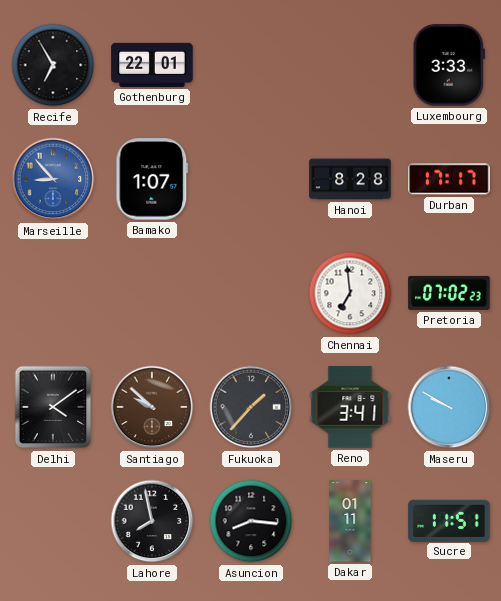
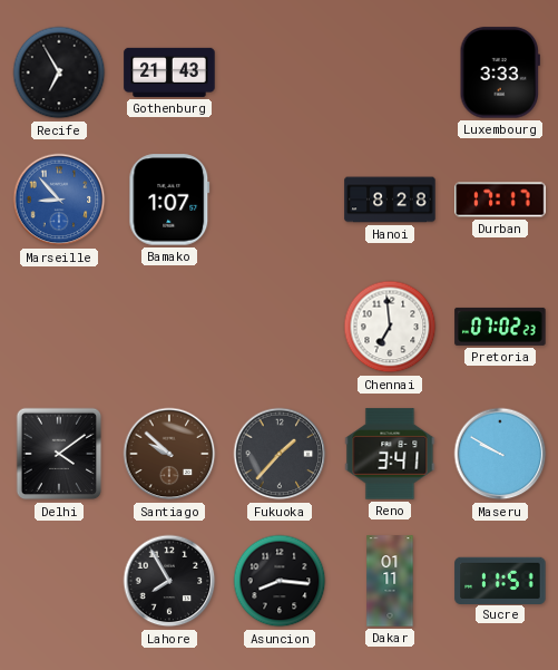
Gothenburg: 22:01 -> 21:43 (169, 72)
Lahore: 7:58 -> 7:55 (169, 581)
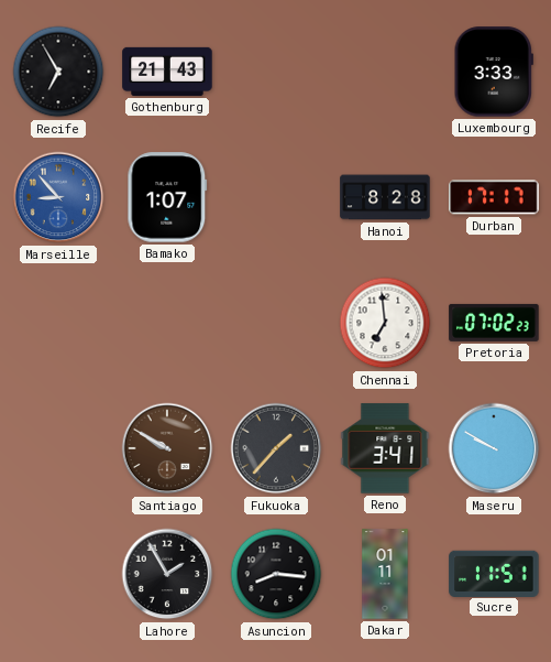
Delhi: 4:09 -> none (59, 454)
Santiago: 9:52 -> 9:50 (167, 448)
Lahore: 7:55 -> 1:55 (167, 574)
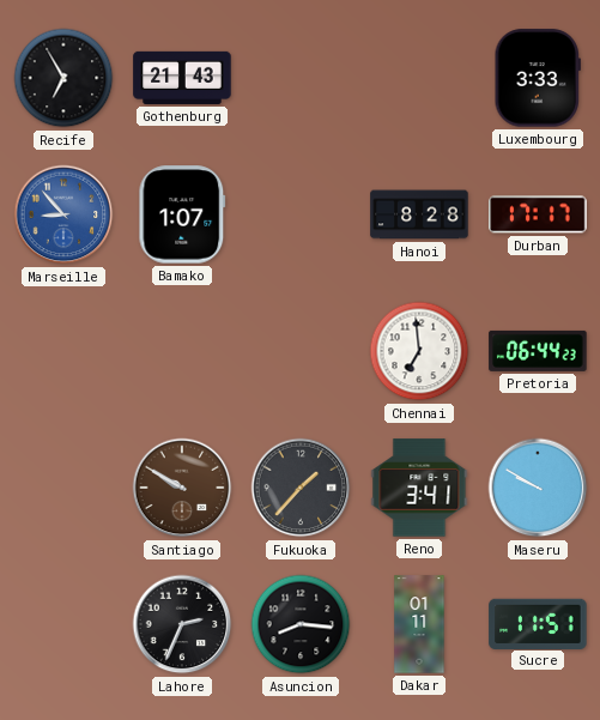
Pretoria: 07:02 -> 06:44 (538, 351)
Lahore: 1:55 -> 2:34 (182, 624)
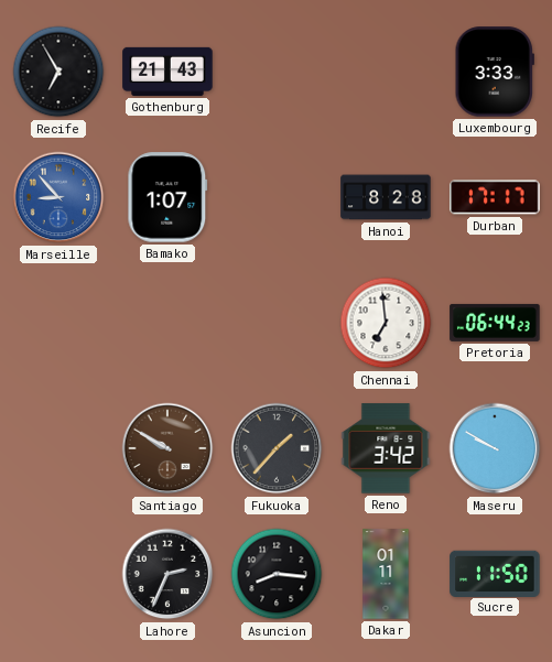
Reno: 3:41 -> 3:42 (386, 448)
Sucre: 11:51 -> 11:50 (495, 573)
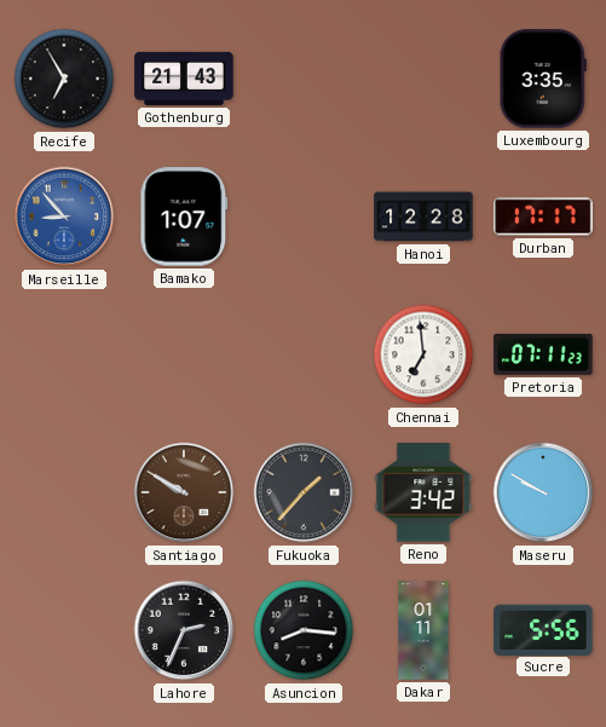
Luxembourg: 3:33 -> 3:35 (542, 79)
Hanoi: 8:28 -> 12:28 (423, 217)
Pretoria: 06:44 -> 07:11 (543, 354)
Sucre: 11:50 -> 5:56 (543, 629)
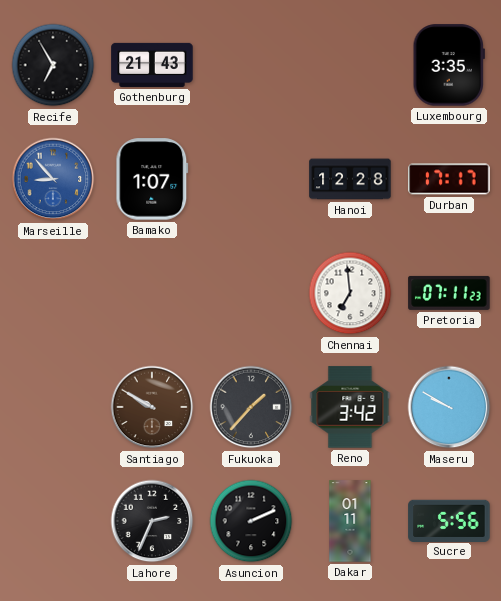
Asuncion: 8:16 -> 2:11 (251, 521)
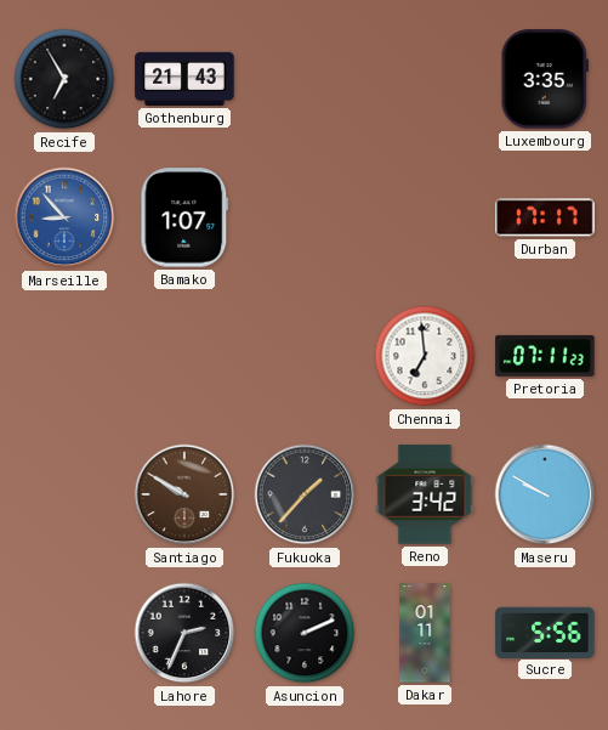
Hanoi: 12:28 -> none (350, 179)
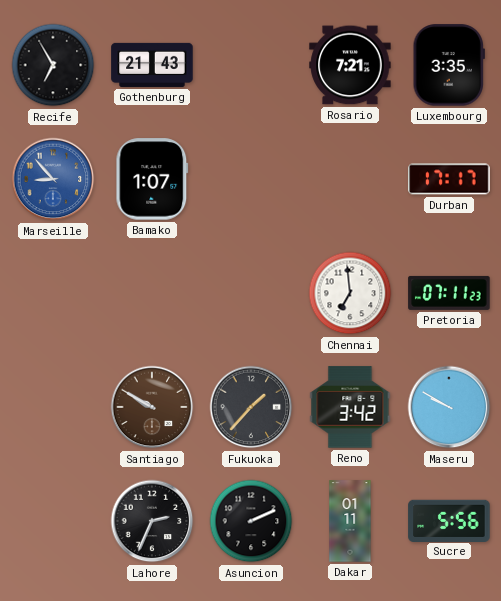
Rosario: none -> 7:21 (350, 65)
